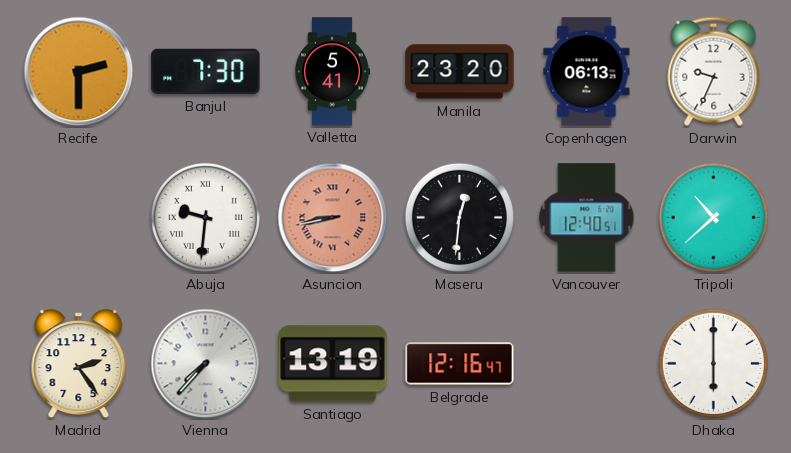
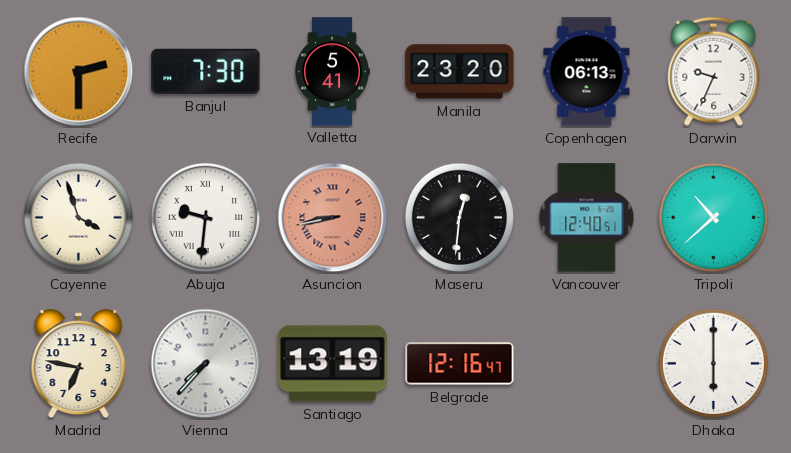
Cayenne: none -> 3:57 (78, 217)
Madrid: 2:24 -> 6:47 (79, 364)
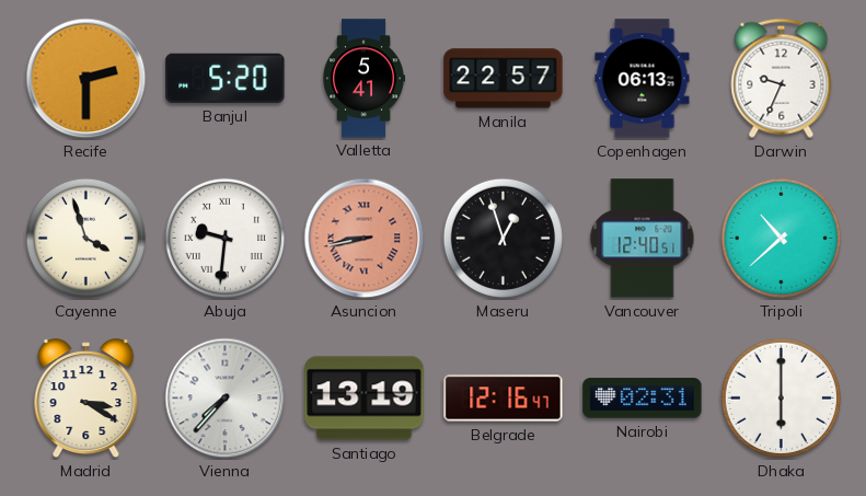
Banjul: 7:30 -> 5:20 (226, 78)
Manila: 23:20 -> 22:57 (504, 79)
Maseru: 12:31 -> 12:57 (503, 238)
Madrid: 6:47 -> 3:20 (86, 399)
Nairobi: none -> 02:31 (643, 399)
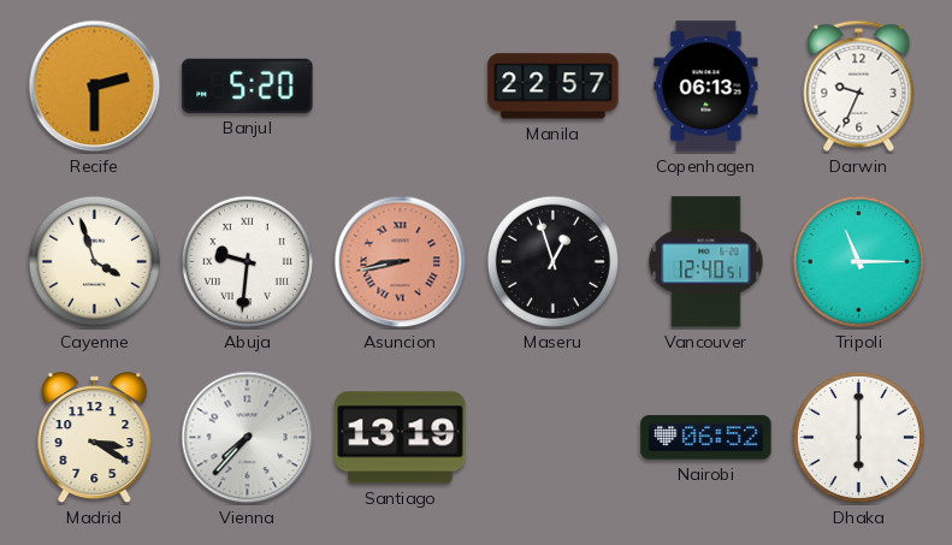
Valletta: 5:41 -> none (363, 79)
Tripoli: 10:38 -> 11:15 (858, 261)
Belgrade: 12:16 -> none (504, 399)
Nairobi: 02:31 -> 06:52 (706, 438)
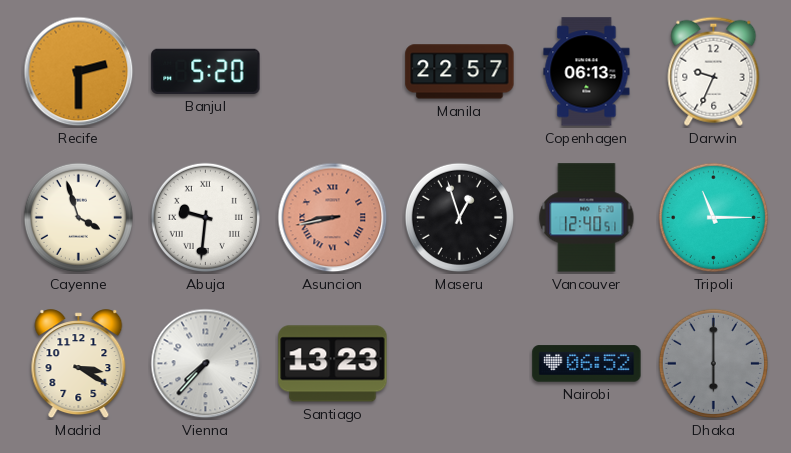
Santiago: 13:19 -> 13:23 (333, 364)
Dhaka dial: white -> grey (713, 363)
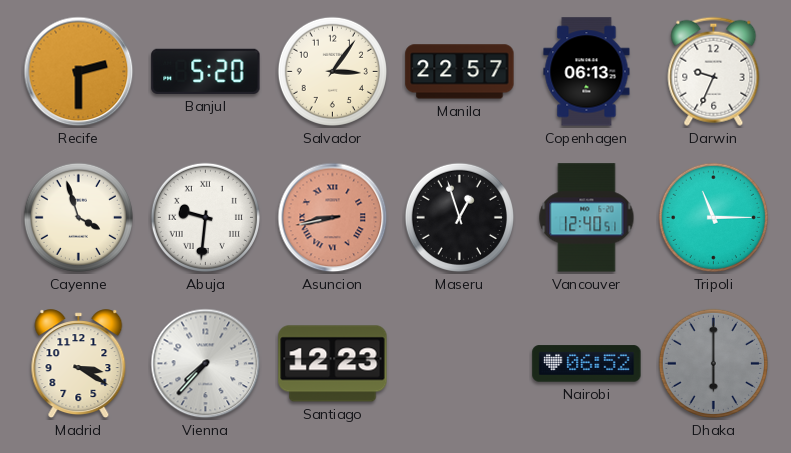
Salvador: none -> 3:06 (332, 71)
Santiago: 13:23 -> 12:23 (333, 364)
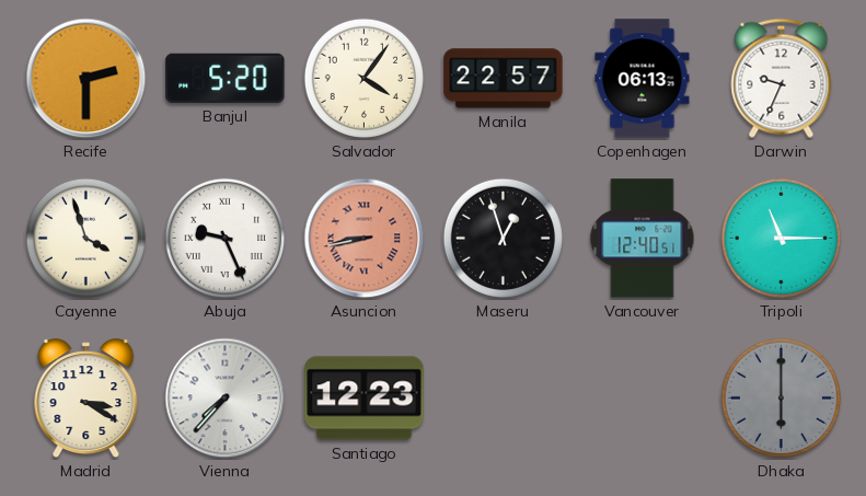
Salvador: 3:06 -> 4:06 (363, 78)
Abuja: 9:31 -> 9:26 (224, 238)
Nairobi: 06:52 -> none (587, 364)
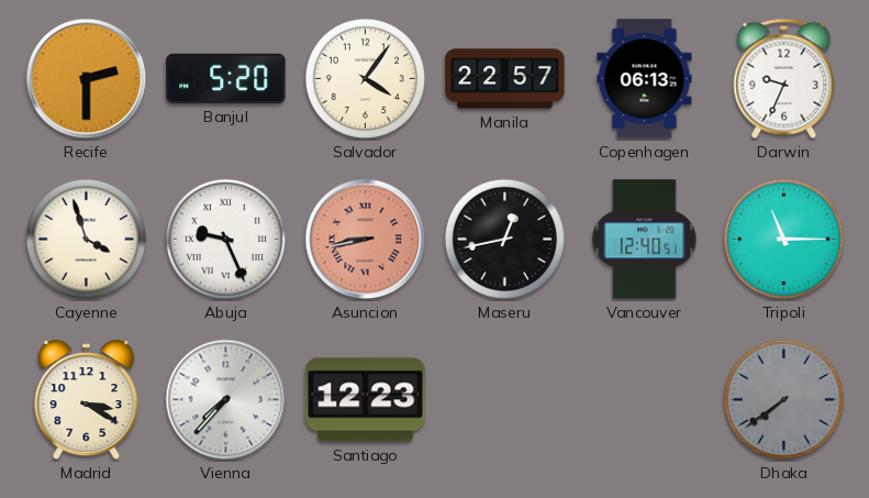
Maseru: 12:57 -> 12:43 (504, 239)
Dhaka: 6:00 -> 7:39 (783, 399)
